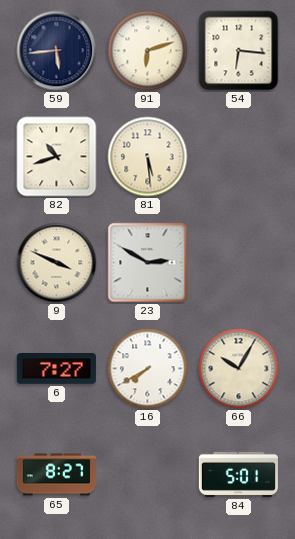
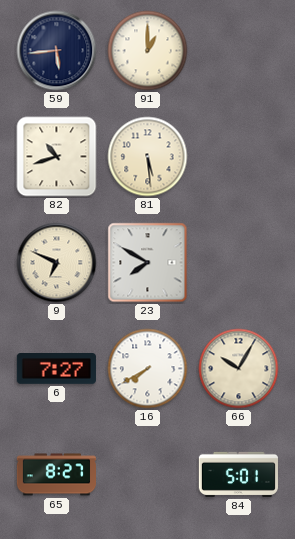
91: 6:12 -> 1:00 (148, 51)
54: 6:16 -> none (239, 51)
9: 3:49 -> 6:49 (57, 263)
23: 2:50 -> 7:50 (148, 263)
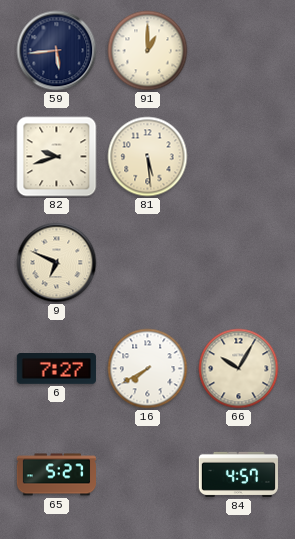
82: 10:42 -> 9:42 (57, 157)
23: 7:50 -> none (148, 263)
65: 8:27 -> 5:27 (56, 475)
84: 5:01 -> 4:57 (238, 474)
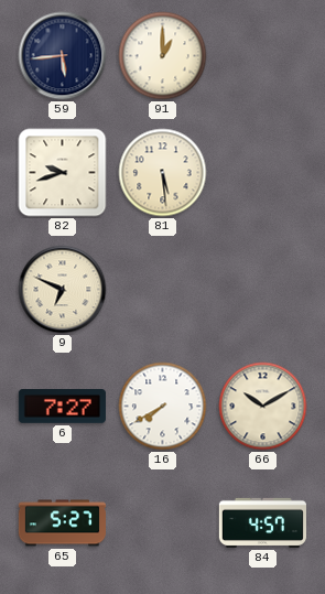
66: 10:05 -> 10:10 (263, 407)
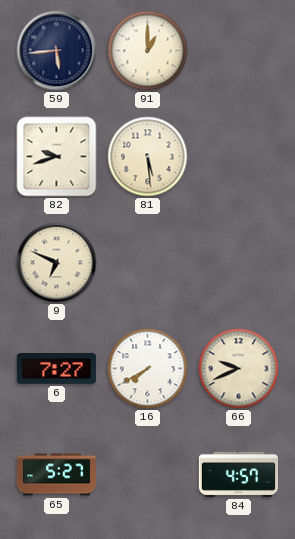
66: 10:10 -> 9:41 (239, 369)
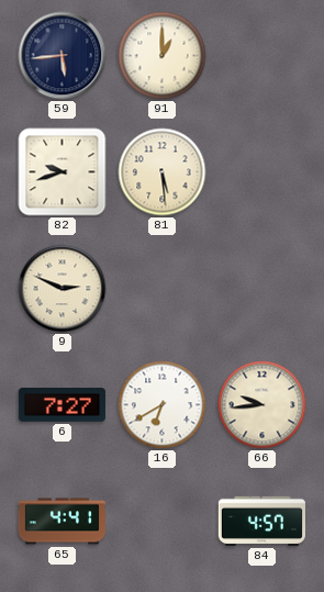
9: 6:49 -> 2:49 (63, 289)
16: 7:40 -> 6:40 (163, 405)
66: 9:41 -> 9:44 (262, 405)
65: 5:27 -> 4:41 (62, 522)
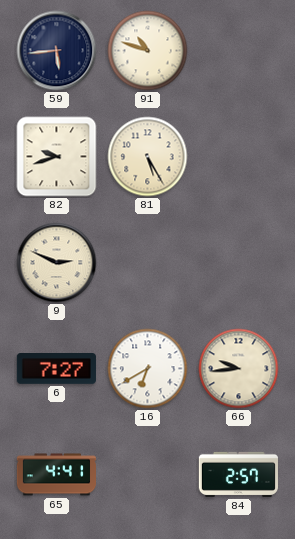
91: 1:00 -> 10:48 (148, 51)
81: 5:29 -> 5:25 (148, 157)
84: 4:57 -> 2:57 (238, 474)
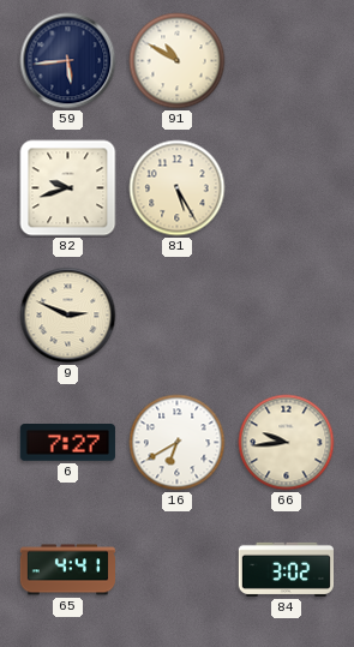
91: 10:48 -> 10:50 (178, 61)
84: 2:57 -> 3:02 (286, 569)
